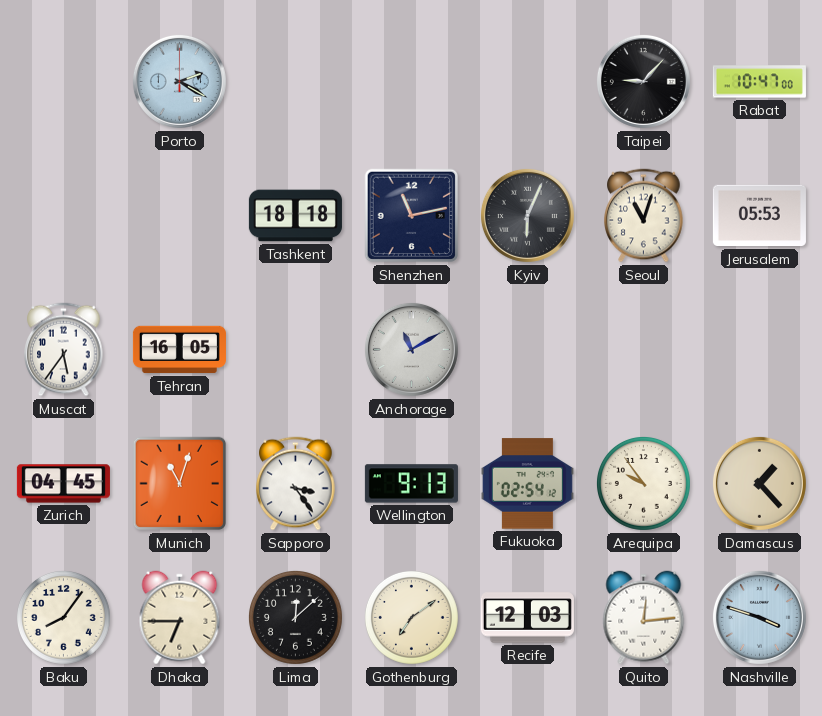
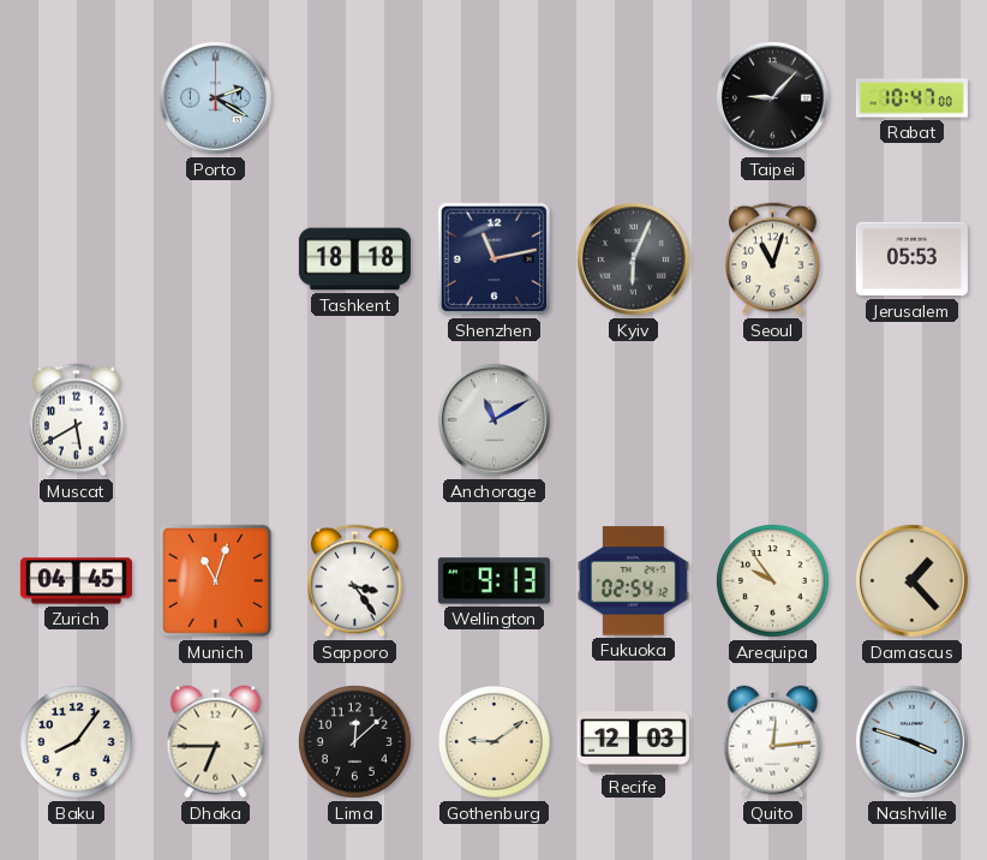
Muscat: 5:36 -> 5:40 (77, 420)
Tehran: 16:05 -> none (179, 350)
Gothenburg: 7:09 -> 9:09 (493, 741)
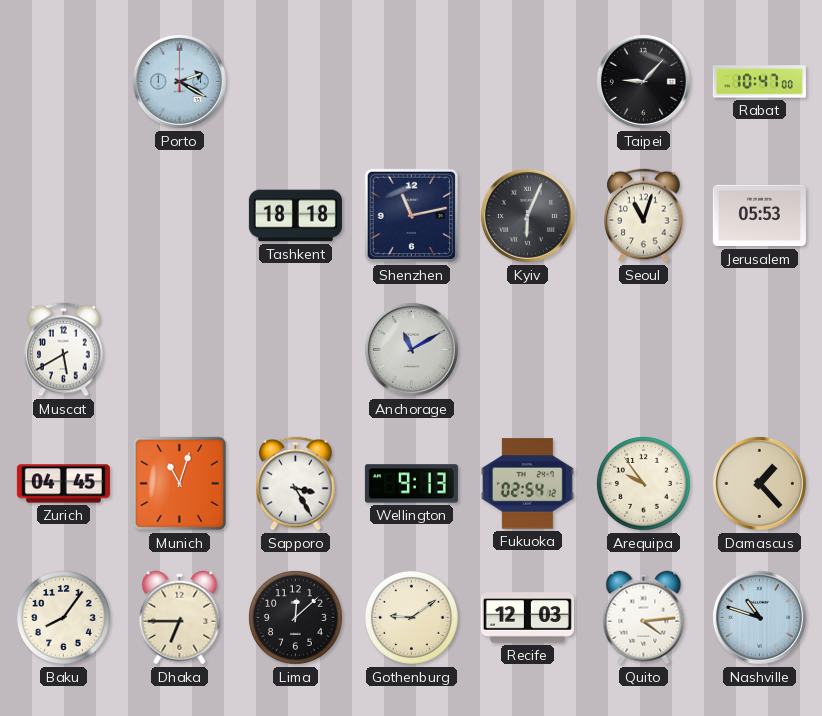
Sapporo: 3:24 -> 3:25 (296, 484)
Quito: 12:14 -> 4:14 (644, 618)
Nashville: 3:48 -> 10:48 (759, 617)
